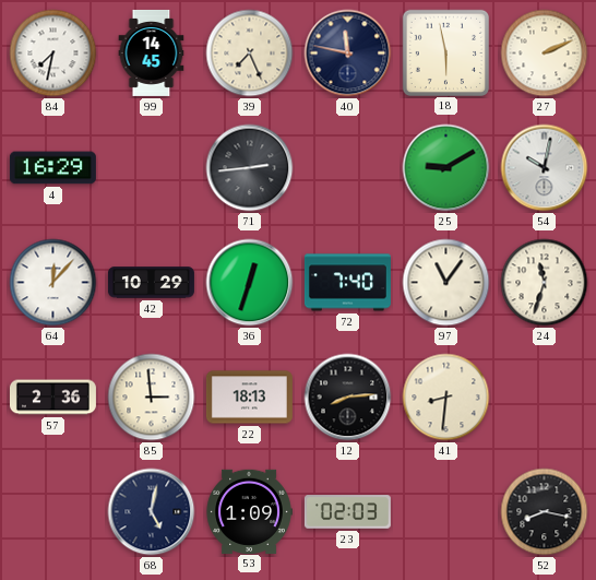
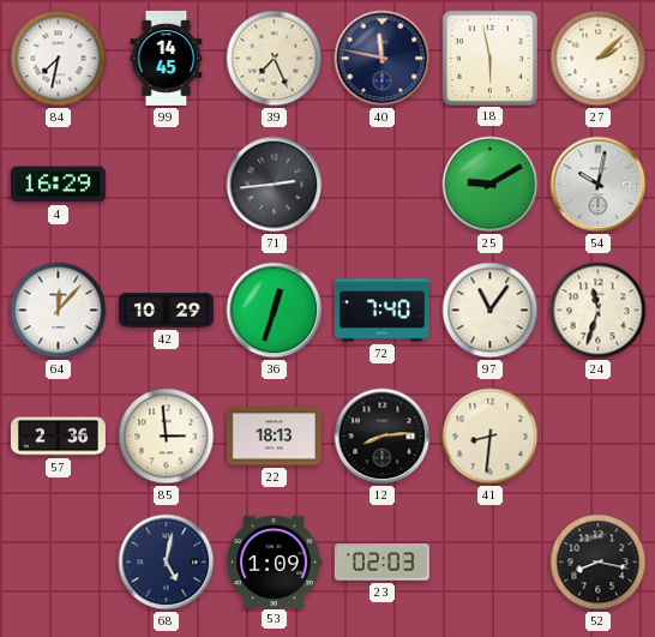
27: 2:11 -> 2:08 (599, 59)
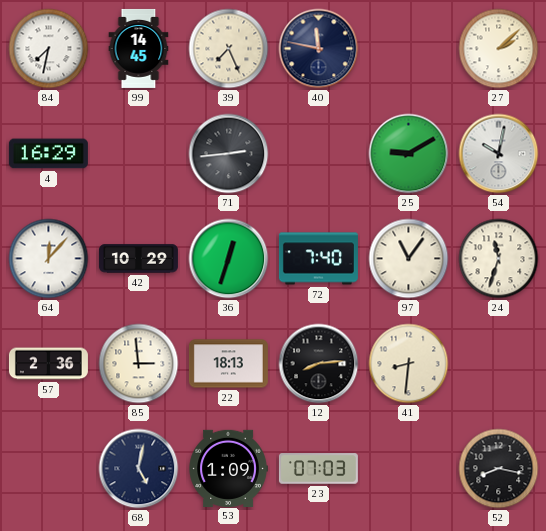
18: 5:58 -> none (489, 58)
23: 02:03 -> 07:03 (318, 469)
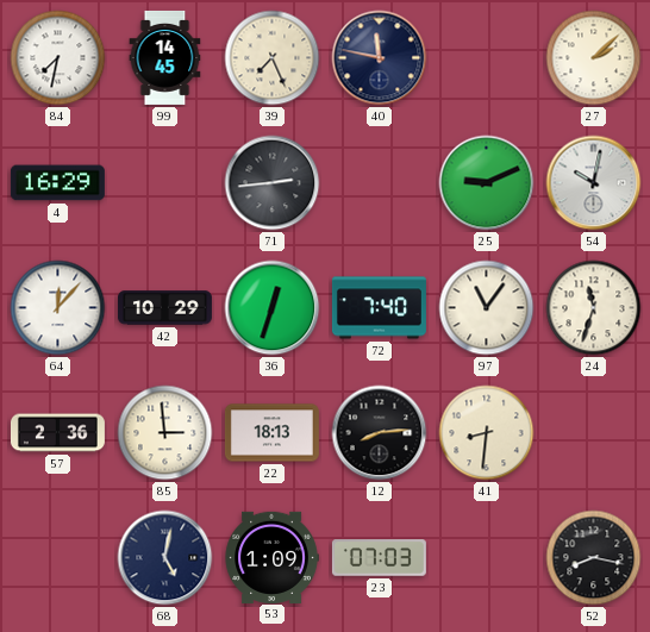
25: 9:10 -> 9:11 (487, 183)
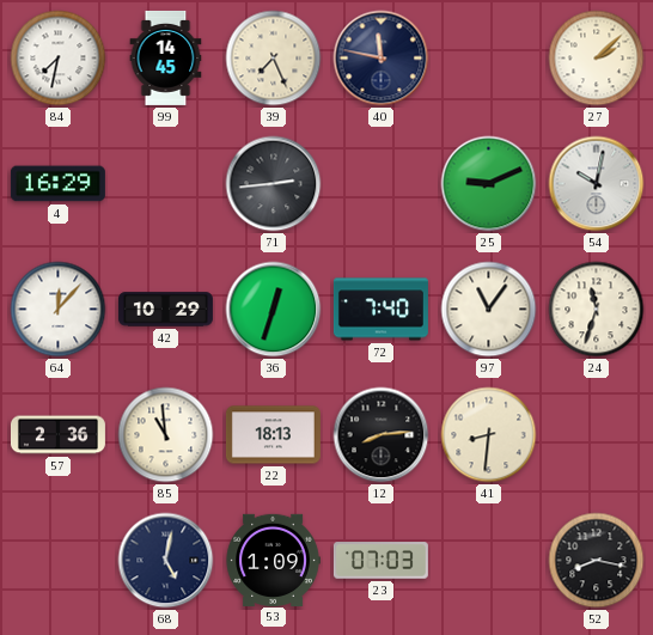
85: 2:59 -> 10:59 (166, 435)
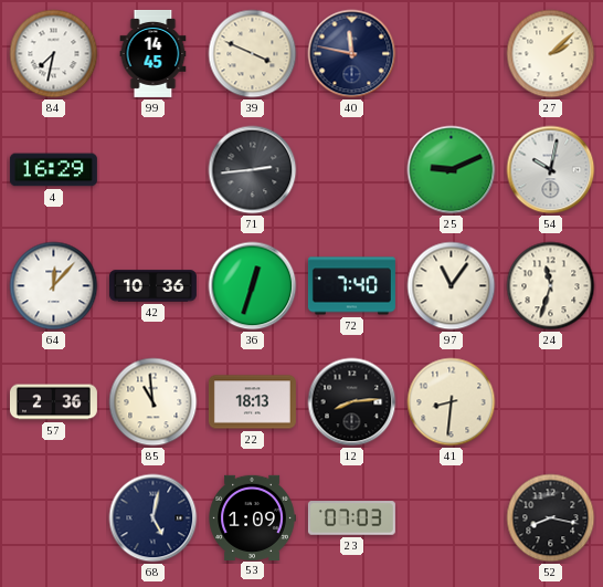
39: 7:26 -> 3:49 (253, 54)
42: 10:29 -> 10:36 (152, 286)
